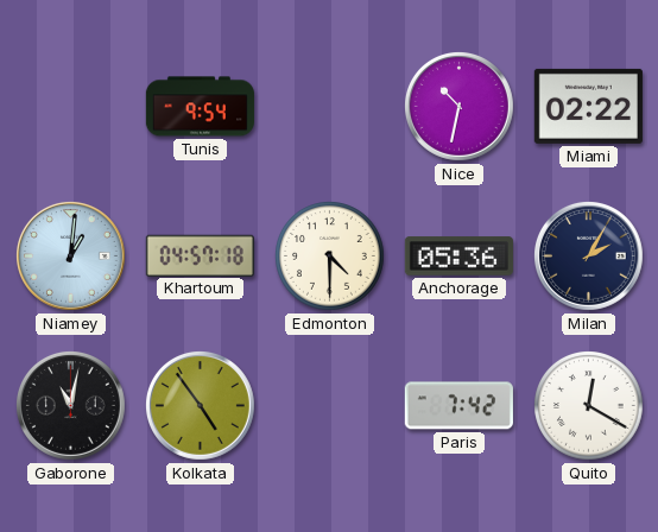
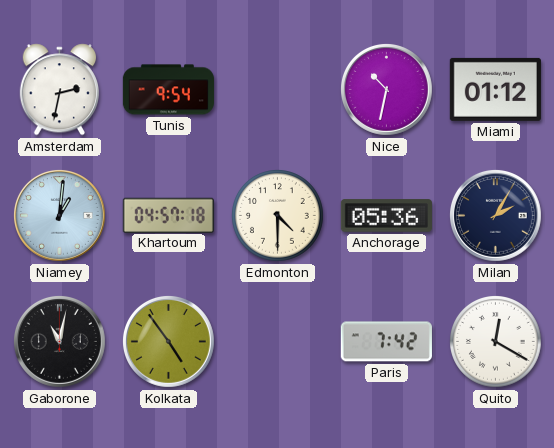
Amsterdam: none -> 2:32 (59, 90)
Miami: 02:22 -> 01:12 (495, 89)
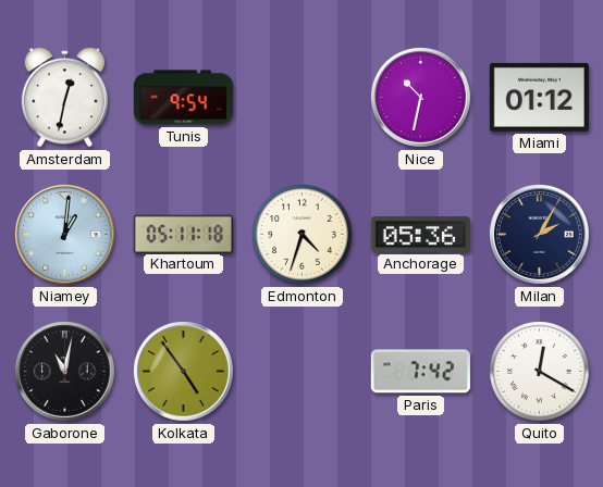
Amsterdam: 2:32 -> 12:32 (64, 98)
Khartoum: 04:57 -> 05:11 (183, 234)
Edmonton: 4:30 -> 4:33 (303, 235)
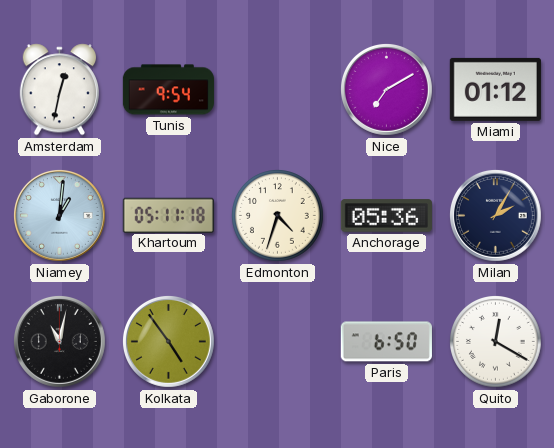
Nice: 10:32 -> 7:10 (386, 89)
Paris: 7:42 -> 6:50 (386, 342)
